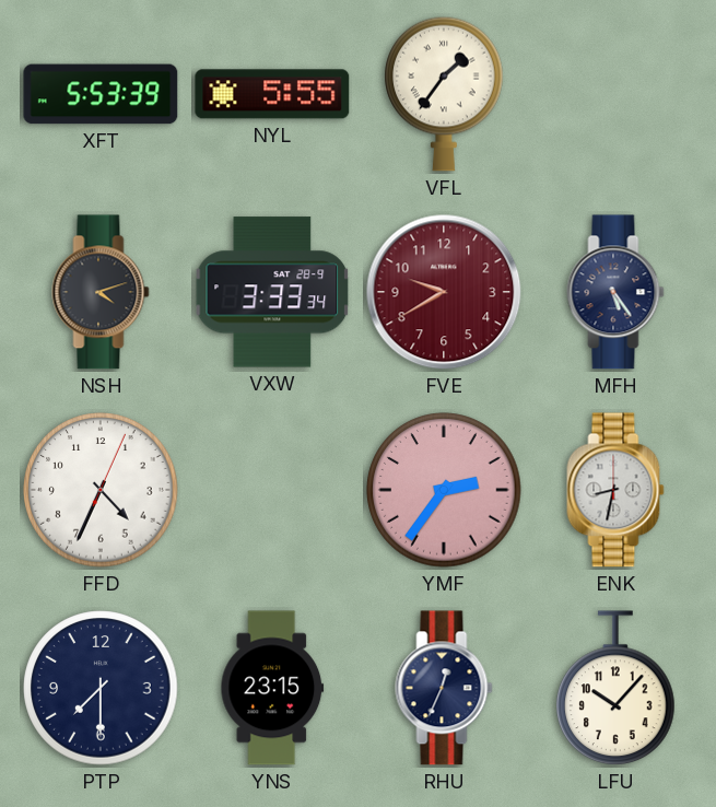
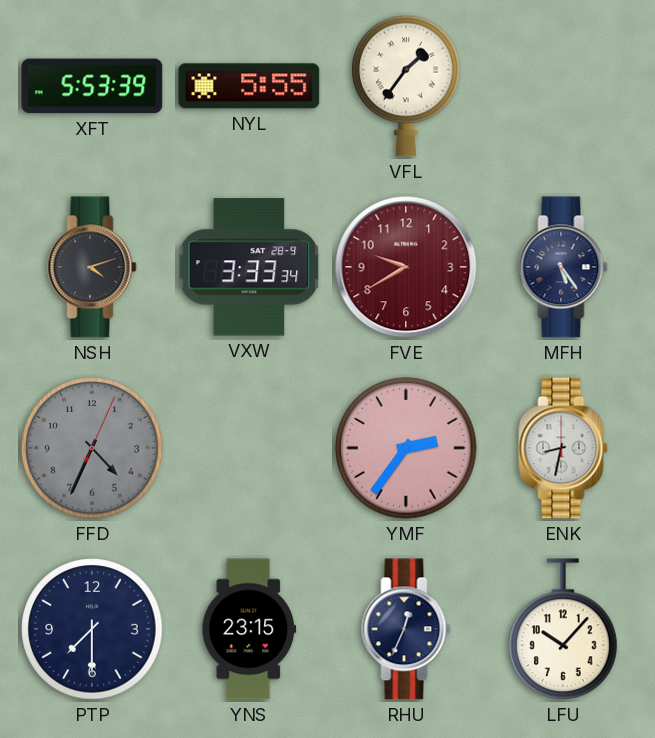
FFD dial: white -> grey (92, 448)
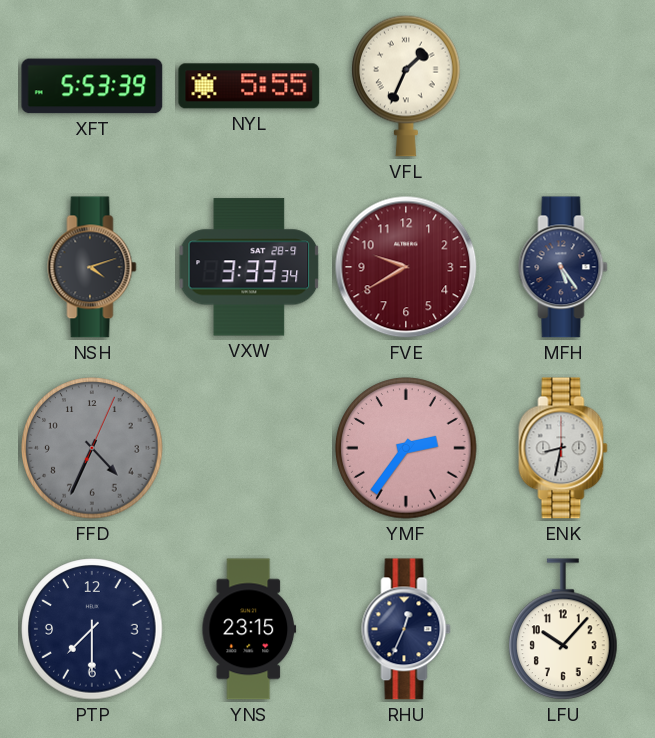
VFL: 1:36 -> 1:34 (406, 86)
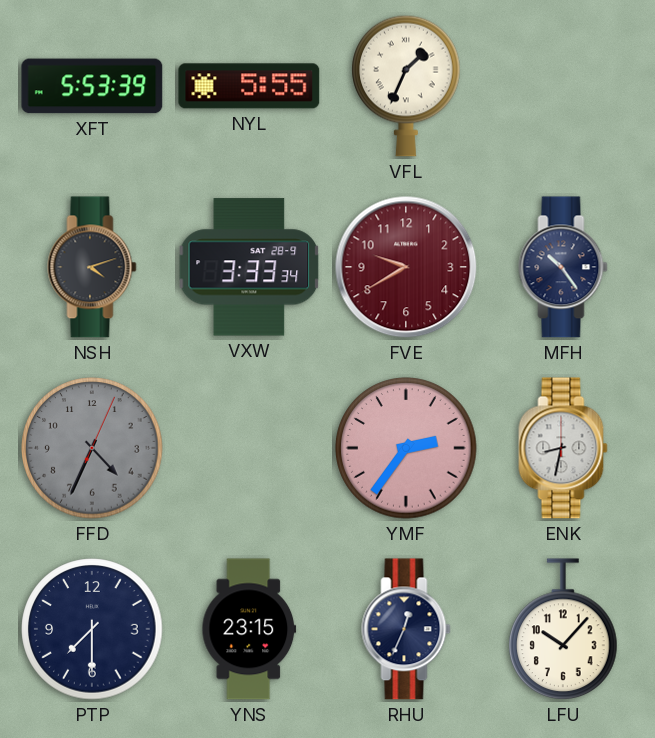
MFH: 5:24 -> 10:24 (563, 267)
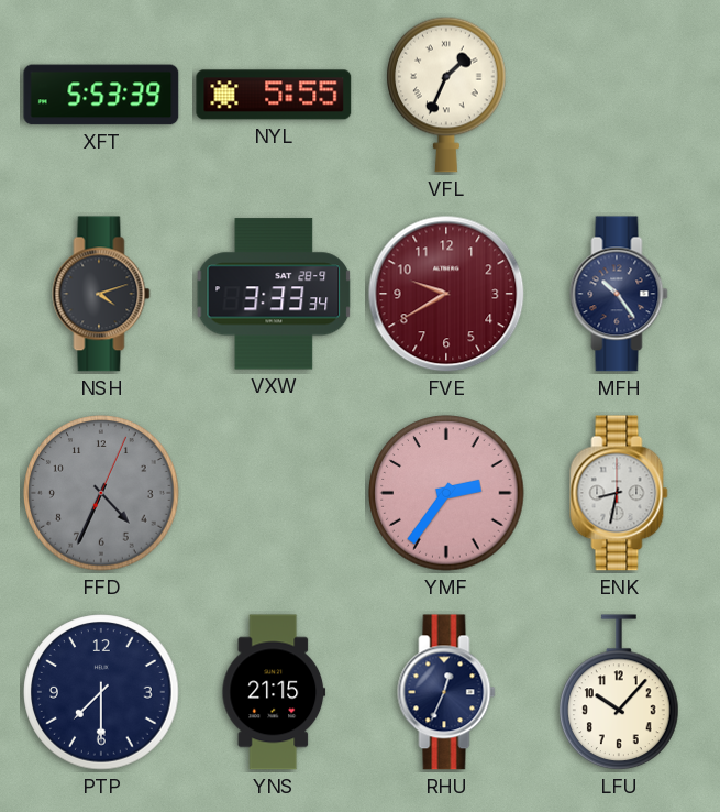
YNS: 23:15 -> 21:15 (274, 692)
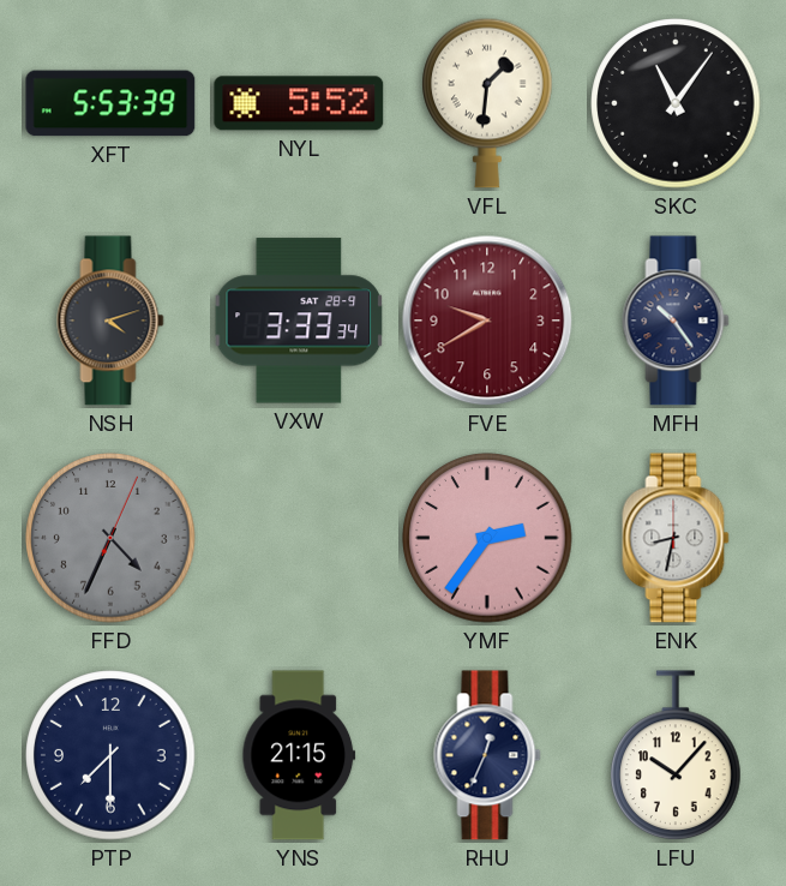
NYL: 5:55 -> 5:52 (299, 103)
VFL: 1:34 -> 1:31 (487, 103)
SKC: none -> 11:06 (676, 103)
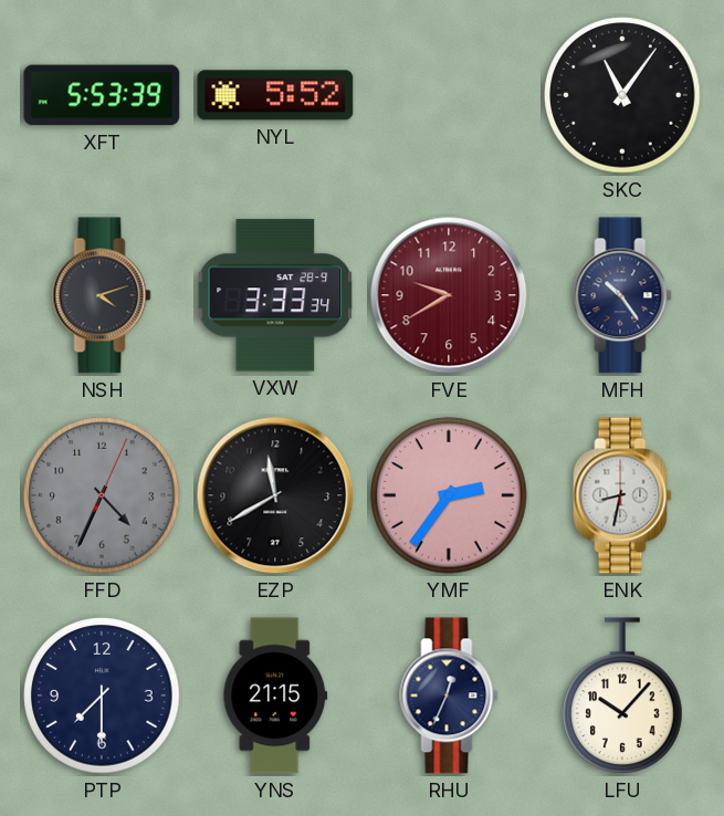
VFL: 1:31 -> none (487, 103)
EZP: none -> 11:40 (275, 495)
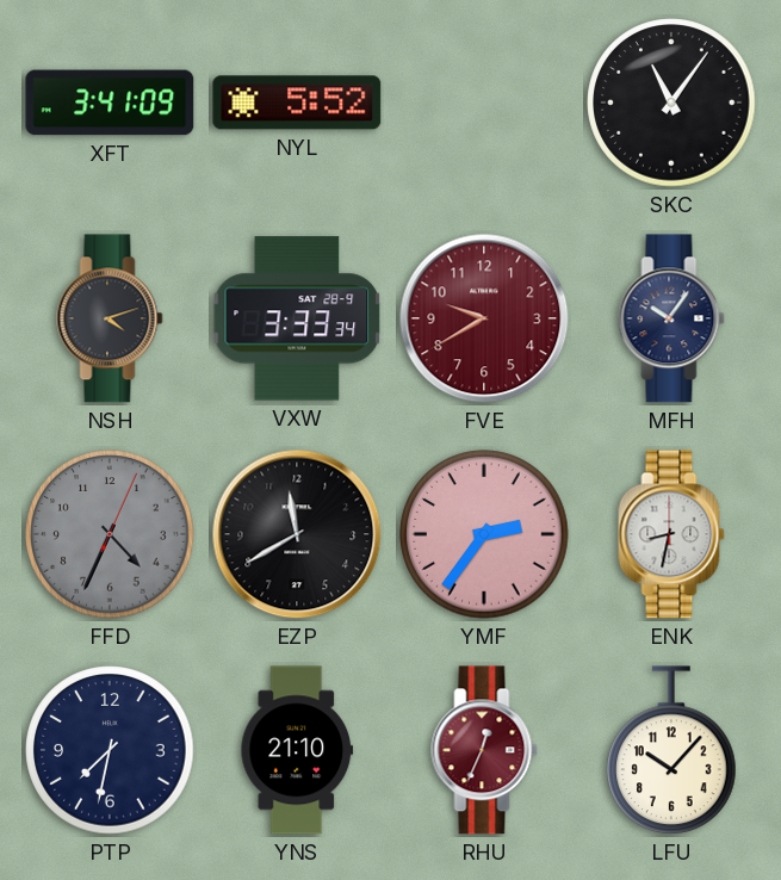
XFT: 5:53 -> 3:41 (110, 103)
MFH: 10:24 -> 10:06 (671, 318)
PTP: 7:30 -> 7:32 (110, 750)
YNS: 21:15 -> 21:10 (297, 750)
RHU dial: navy -> burgundy (484, 750)
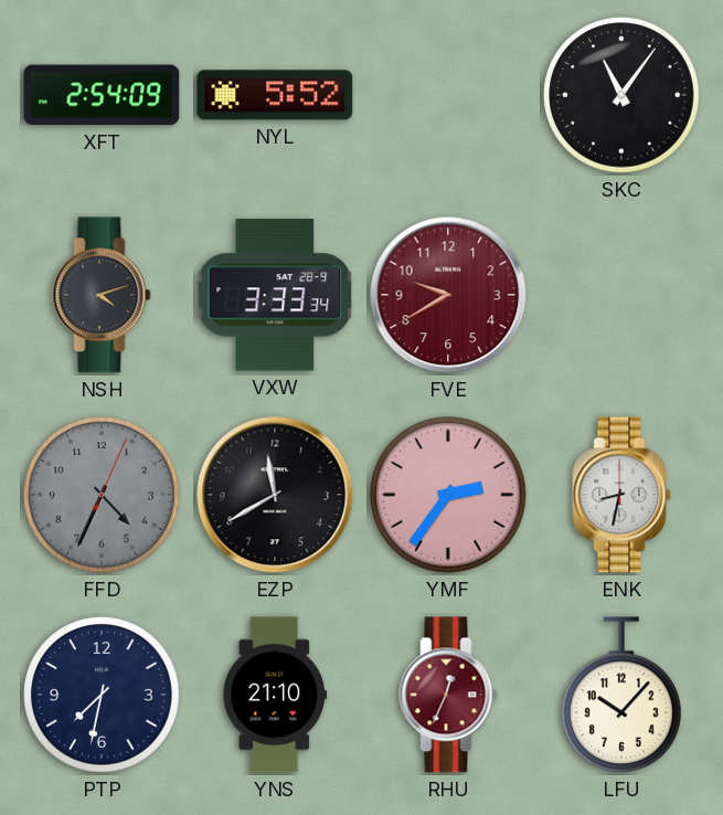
XFT: 3:41 -> 2:54 (102, 95)
MFH: 10:06 -> none (671, 318)
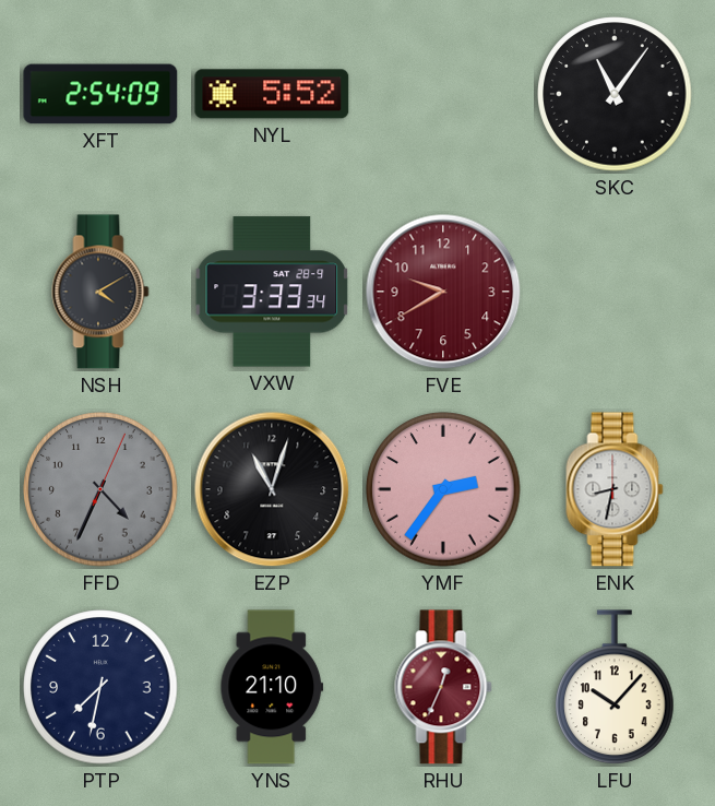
NSH: 4:12 -> 4:10 (100, 292)
EZP: 11:40 -> 11:03 (272, 489)
